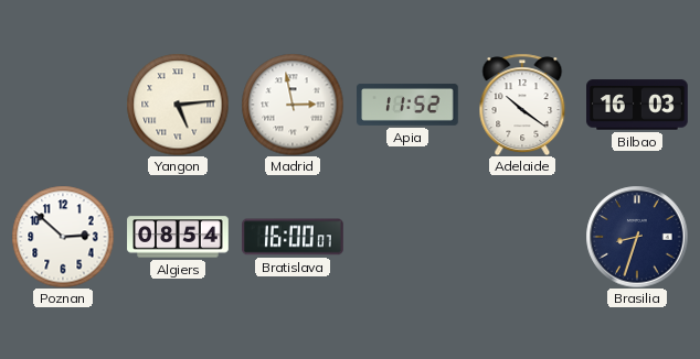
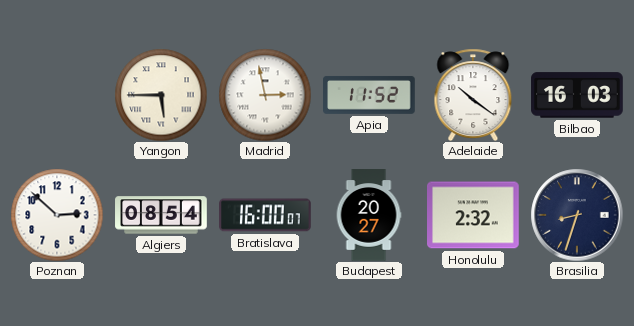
Yangon: 5:14 -> 5:45 (161, 95)
Budapest: none -> 20:27 (369, 215)
Honolulu: none -> 2:32 (474, 215)
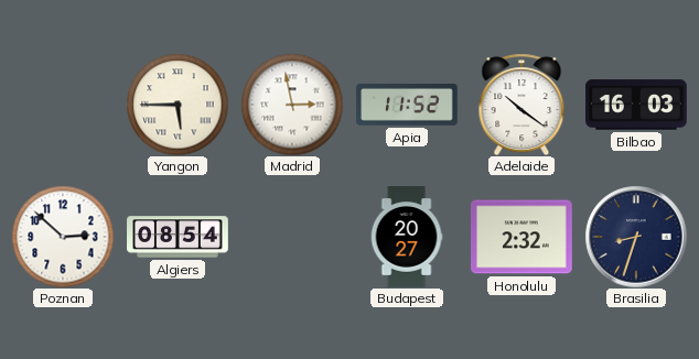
Bratislava: 16:00 -> none (266, 215)
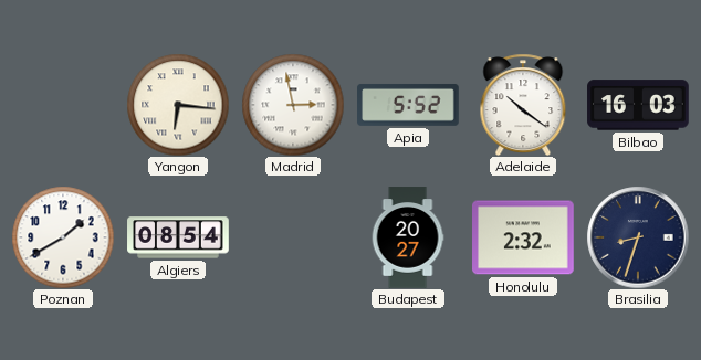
Yangon: 5:45 -> 6:16 (178, 105)
Apia: 11:52 -> 5:52 (408, 105)
Poznan: 2:52 -> 1:40 (63, 237)
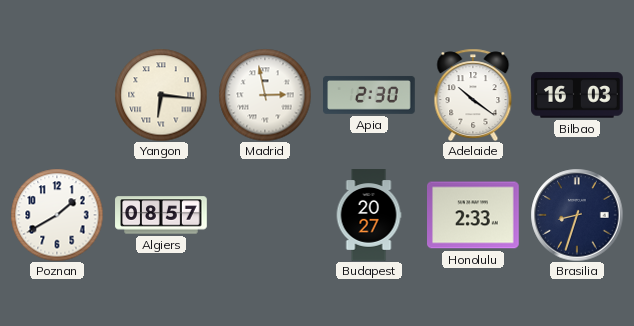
Apia: 5:52 -> 2:30 (369, 95)
Algiers: 08:54 -> 08:57 (161, 215)
Honolulu: 2:32 -> 2:33 (474, 215)
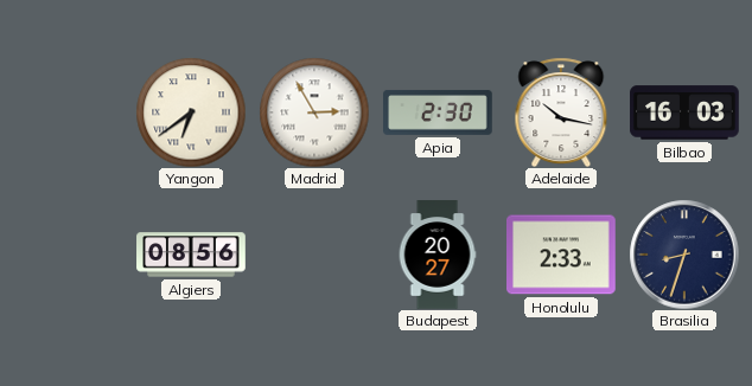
Yangon: 6:16 -> 6:39 (191, 112)
Madrid: 2:58 -> 2:55 (314, 112)
Adelaide: 10:21 -> 10:17 (561, 112)
Poznan: 1:40 -> none (57, 215)
Algiers: 08:57 -> 08:56 (191, 255)
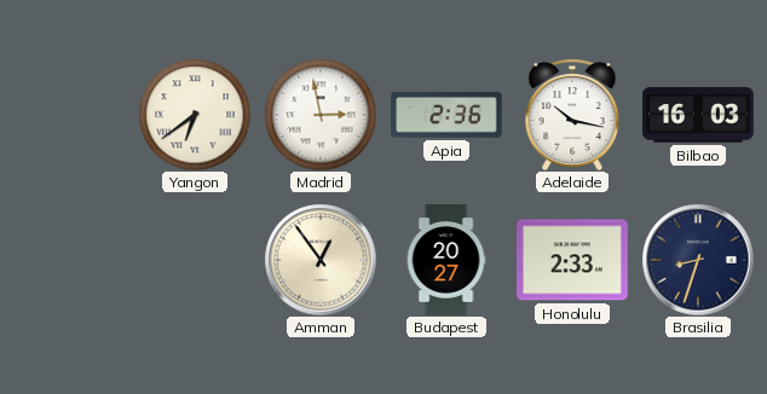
Madrid: 2:55 -> 2:58 (321, 115)
Apia: 2:30 -> 2:36 (446, 115)
Algiers: 08:56 -> none (191, 255)
Amman: none -> 12:54 (321, 260)
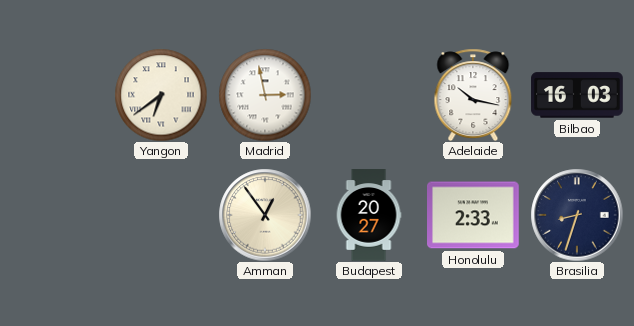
Apia: 2:36 -> none (446, 115)
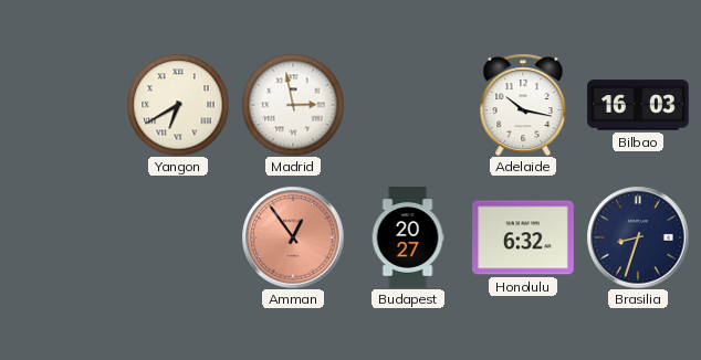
Yangon: 6:39 -> 6:40 (178, 105)
Amman dial: cream -> salmon (293, 237)
Honolulu: 2:33 -> 6:32 (524, 237)
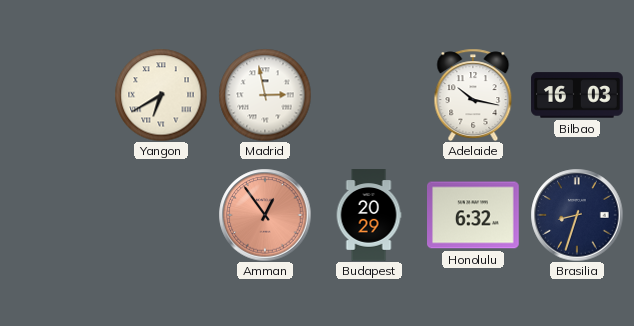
Budapest: 20:27 -> 20:29 (369, 215)
